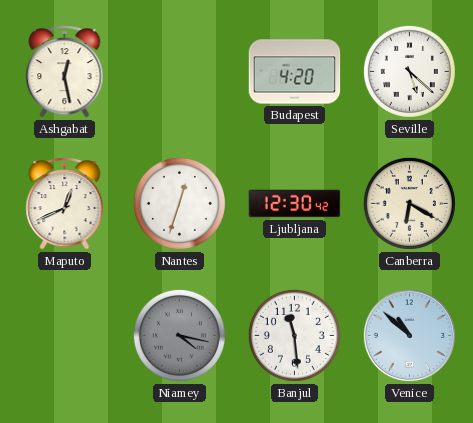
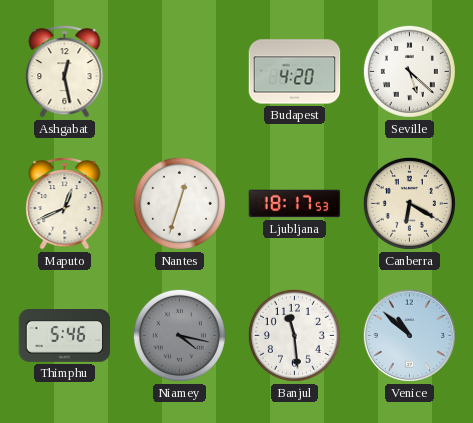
Ljubljana: 12:30 -> 18:17 (295, 204)
Thimphu: none -> 5:46 (65, 336)
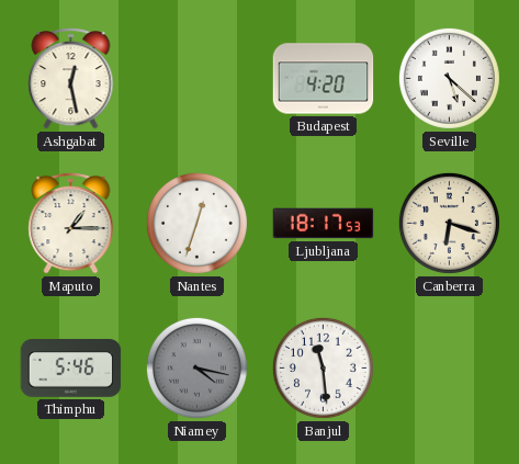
Maputo: 12:41 -> 1:15 (71, 223)
Canberra: 6:20 -> 6:18 (449, 223)
Venice: 10:52 -> none (409, 335)
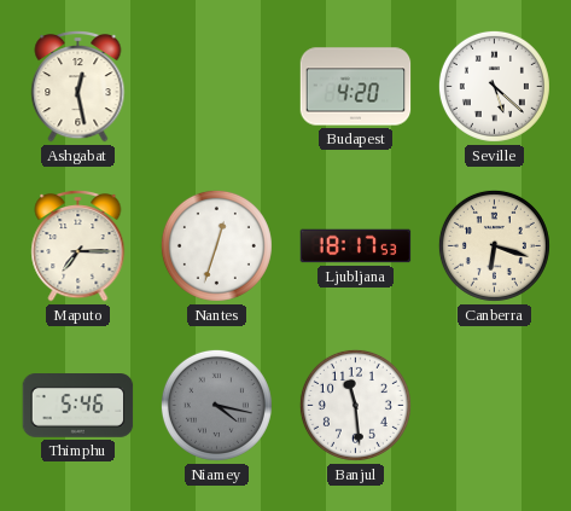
Maputo: 1:15 -> 7:15 (78, 245)
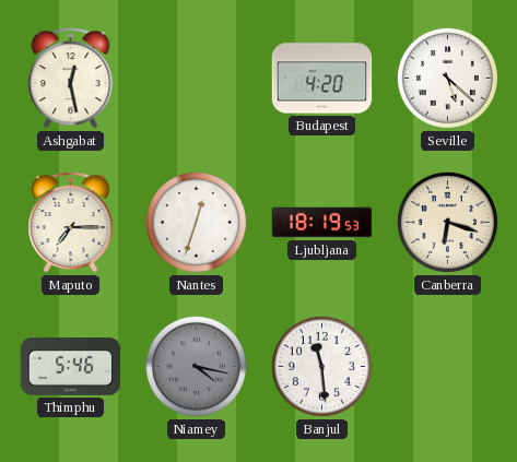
Ljubljana: 18:17 -> 18:19 (322, 223)
